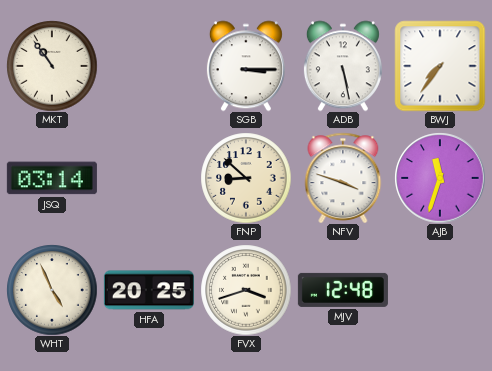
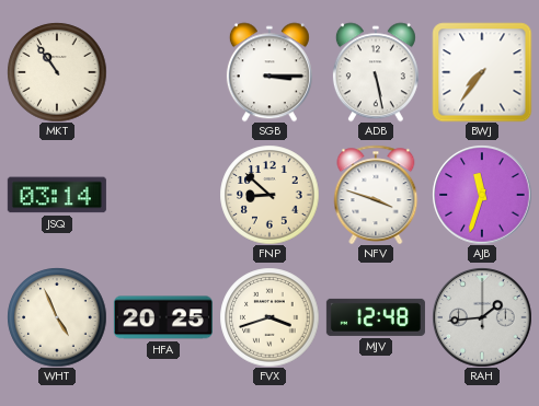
RAH: none -> 1:44 (482, 317)
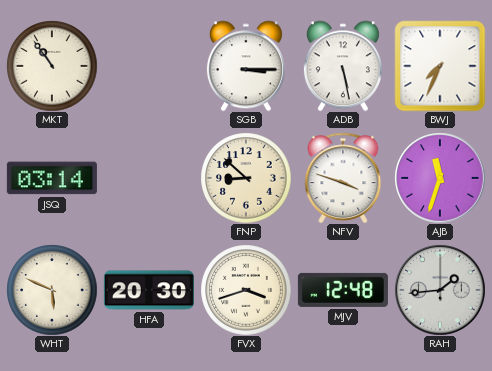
BWJ: 7:36 -> 7:34 (440, 66)
WHT: 4:56 -> 5:49 (52, 290)
HFA: 20:25 -> 20:30 (149, 290)
